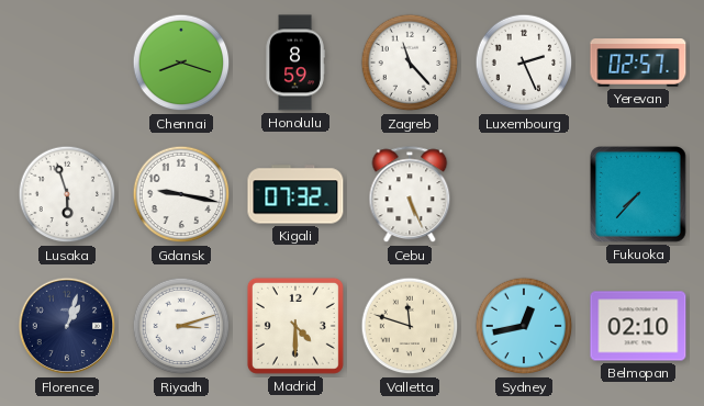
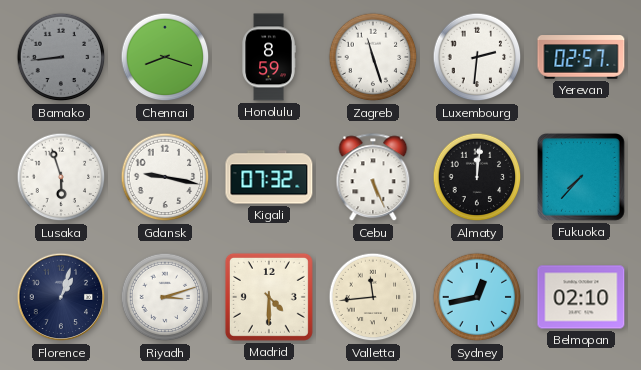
Bamako: none -> 8:44 (61, 57)
Zagreb: 11:23 -> 11:27 (373, 57)
Luxembourg: 2:26 -> 2:31 (477, 57)
Almaty: none -> 12:01 (477, 177)
Valletta: 11:48 -> 11:44 (373, 297)
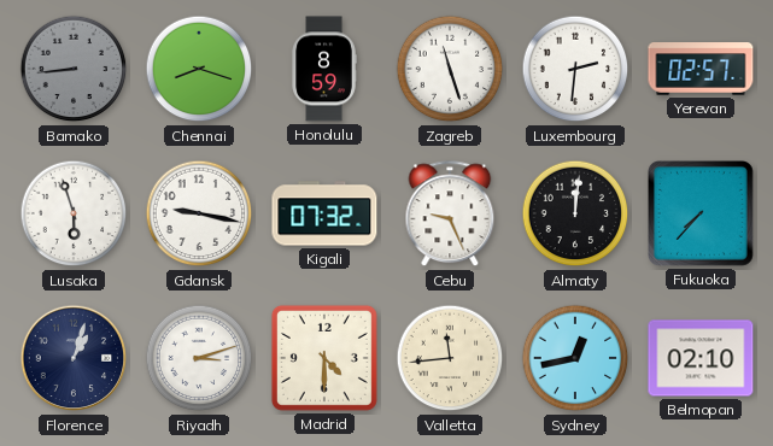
Cebu: 5:26 -> 9:26 (450, 215)
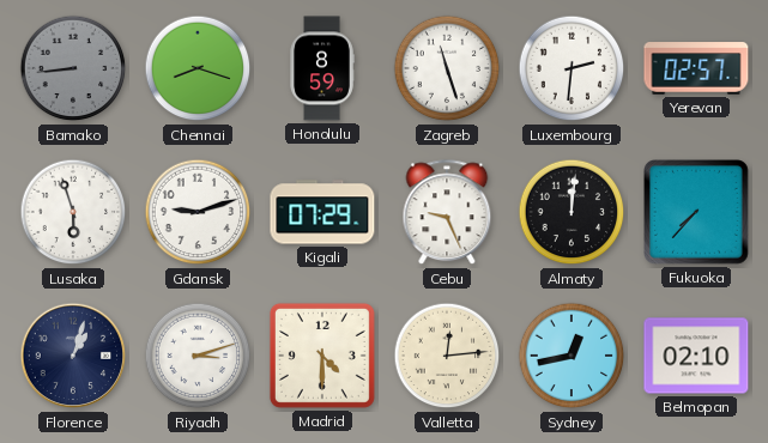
Gdansk: 9:17 -> 9:12 (198, 212)
Kigali: 07:32 -> 07:29 (322, 212)
Valletta: 11:44 -> 12:14 (447, 356)
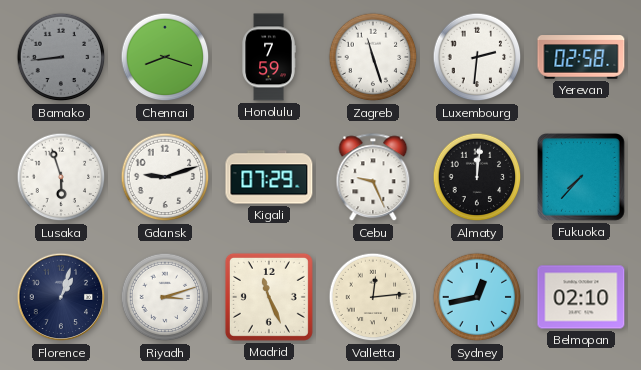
Honolulu: 8:59 -> 7:59 (269, 57)
Yerevan: 02:57 -> 02:58 (581, 57)
Madrid: 4:30 -> 11:26 (269, 297)
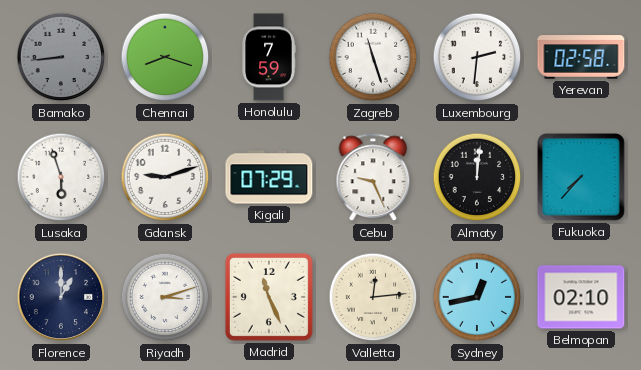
Florence: 1:03 -> 1:00 (61, 297)
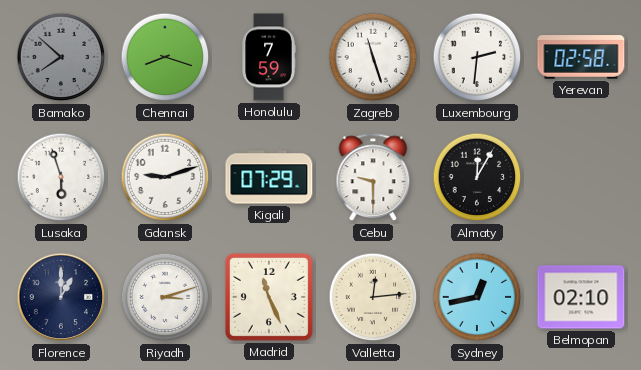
Bamako: 8:44 -> 7:52 (61, 57)
Cebu: 9:26 -> 9:30 (373, 178)
Almaty: 12:01 -> 12:05 (477, 177)
Fukuoka: 7:37 -> none (582, 178)
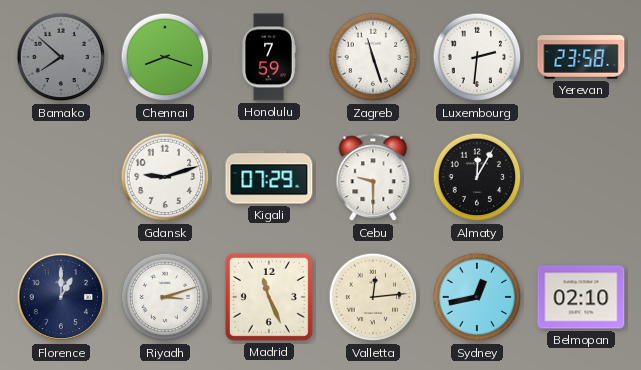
Yerevan: 02:58 -> 23:58 (581, 57)
Lusaka: 5:57 -> none (61, 177)
